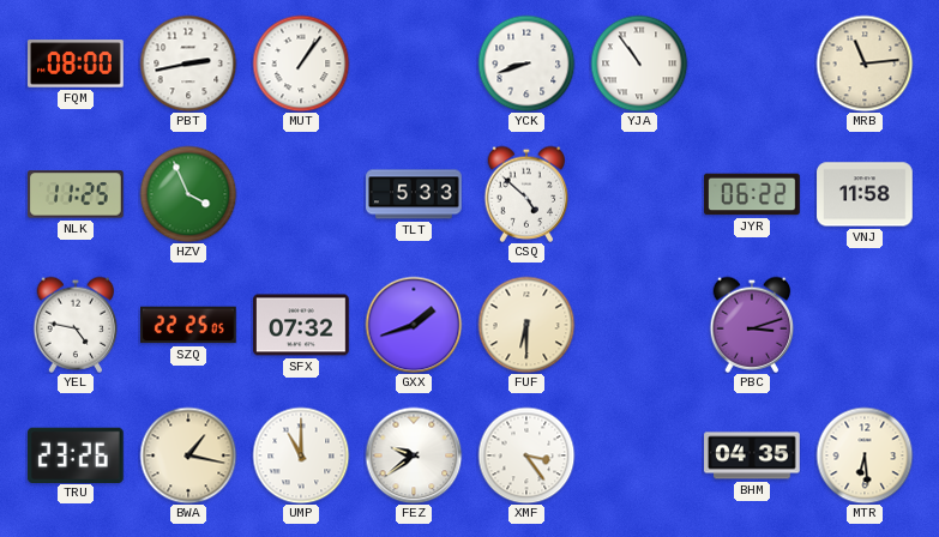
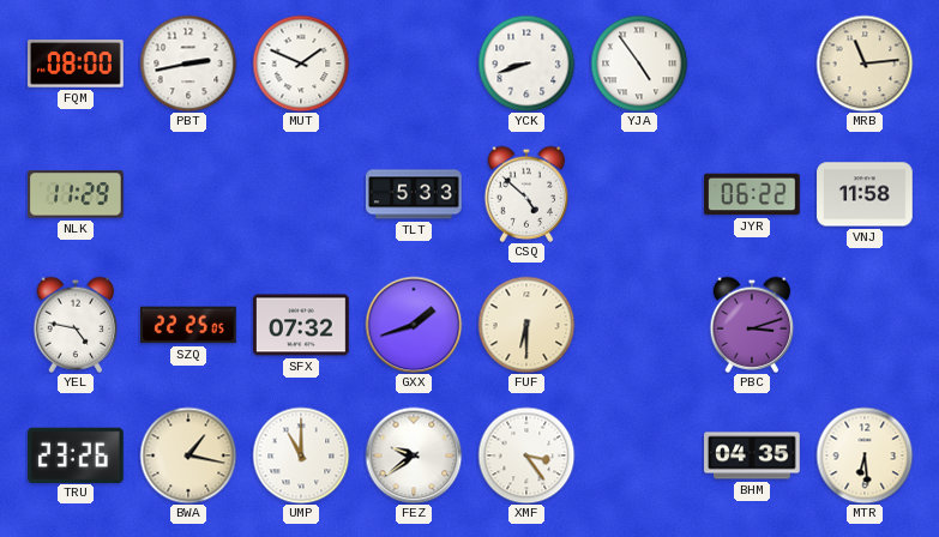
MUT: 1:06 -> 1:49 (301, 64)
YJA: 10:54 -> 4:54 (639, 64)
NLK: 11:25 -> 11:29 (77, 194)
HZV: 3:56 -> none (188, 194)
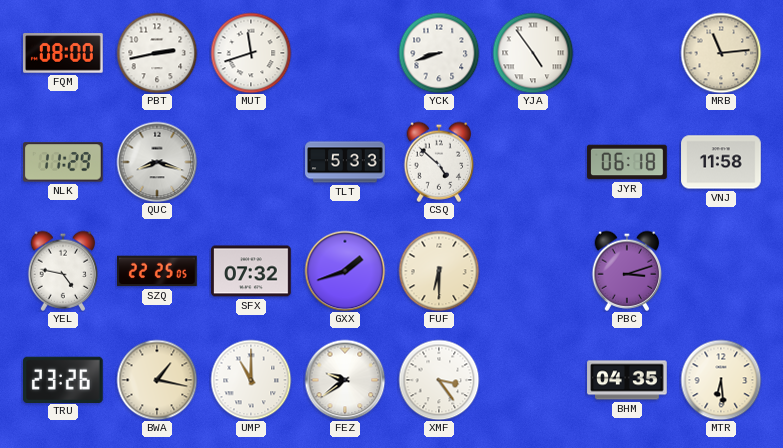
MUT: 1:49 -> 11:42 (251, 53)
QUC: none -> 8:18 (157, 162)
JYR: 06:22 -> 06:18 (627, 162)
